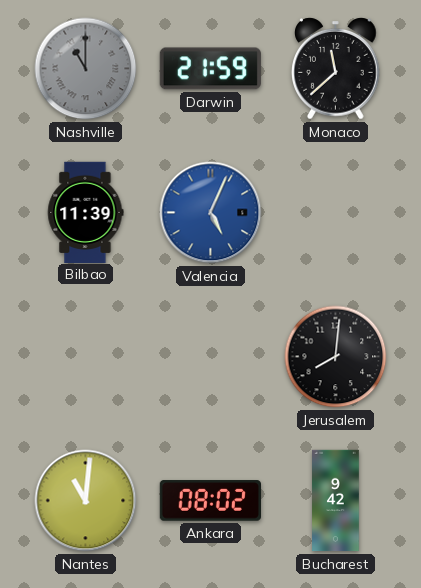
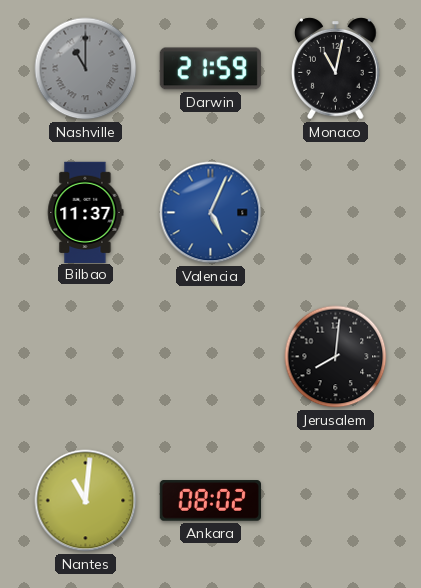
Monaco: 11:38 -> 11:02 (336, 69)
Bilbao: 11:39 -> 11:37 (86, 212)
Bucharest: 9:42 -> none (336, 501)
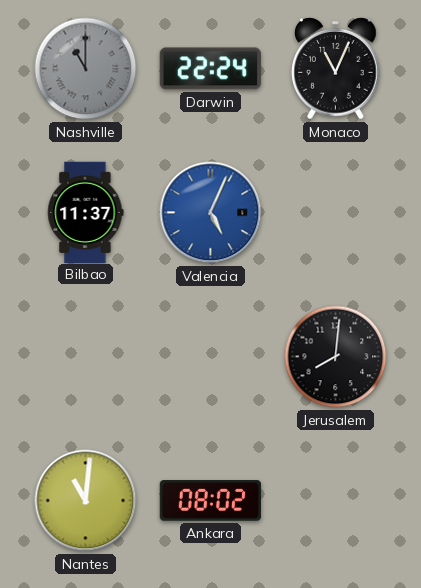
Darwin: 21:59 -> 22:24 (210, 69)
Monaco: 11:02 -> 11:04 (336, 69)
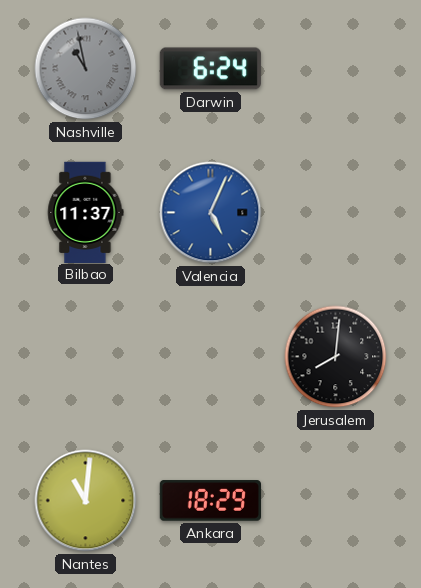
Nashville: 11:00 -> 10:58 (86, 69)
Darwin: 22:24 -> 6:24 (210, 69)
Monaco: 11:04 -> none (336, 69)
Ankara: 08:02 -> 18:29 (210, 501)
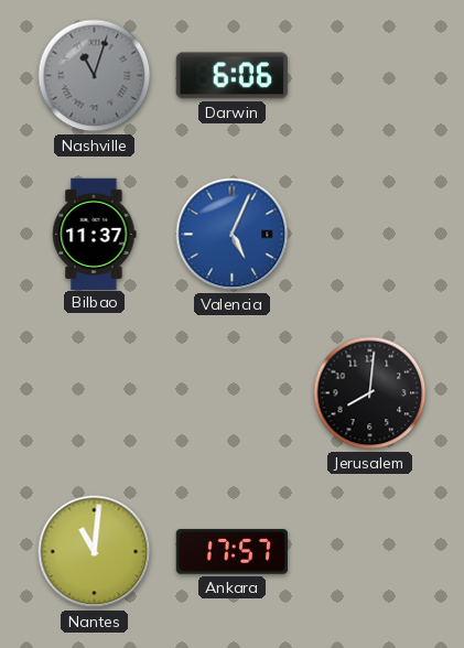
Nashville: 10:58 -> 11:03 (95, 76)
Darwin: 6:24 -> 6:06 (231, 76)
Ankara: 18:29 -> 17:57 (231, 552)
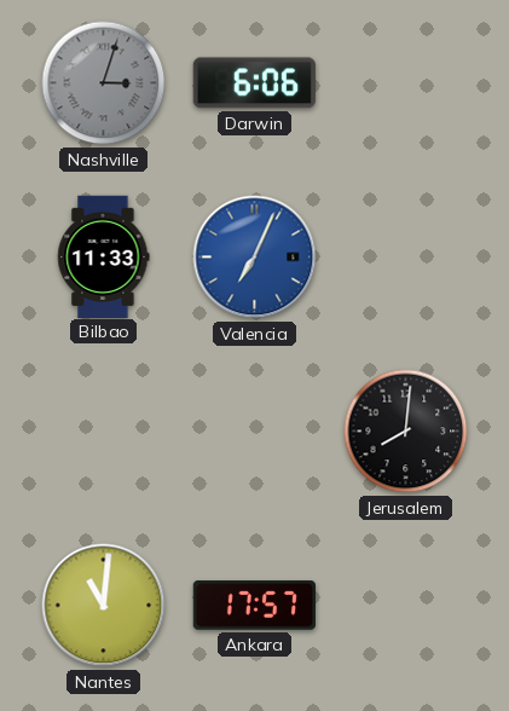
Nashville: 11:03 -> 3:03 (104, 83)
Bilbao: 11:37 -> 11:33 (104, 256)
Valencia: 5:04 -> 7:04 (255, 258)
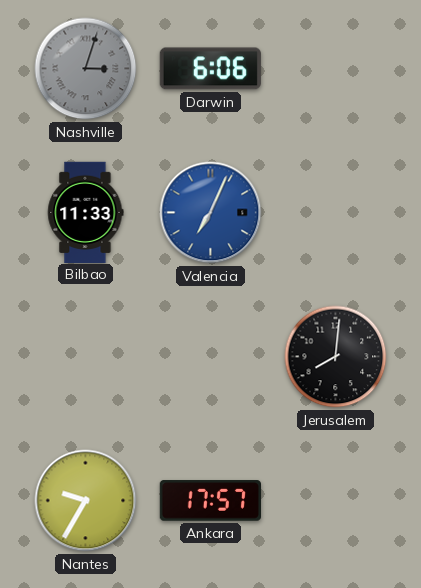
Nantes: 11:01 -> 9:35 (86, 501)
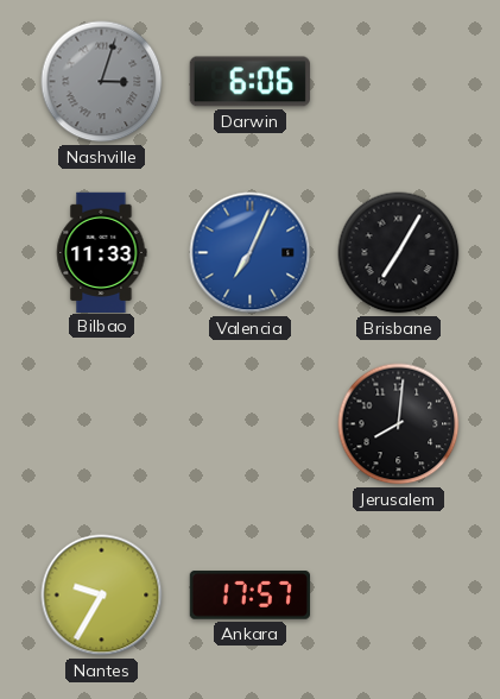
Brisbane: none -> 7:05 (399, 253)
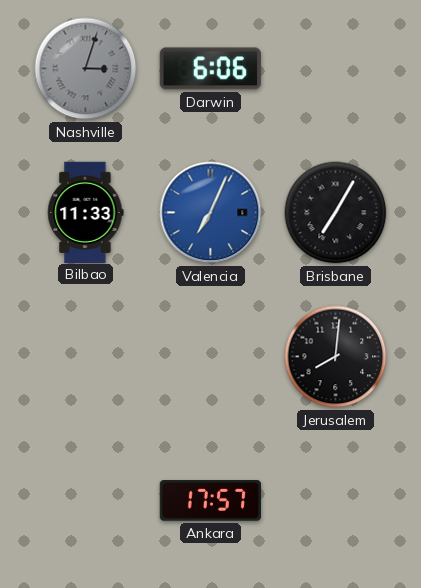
Nantes: 9:35 -> none (102, 596)
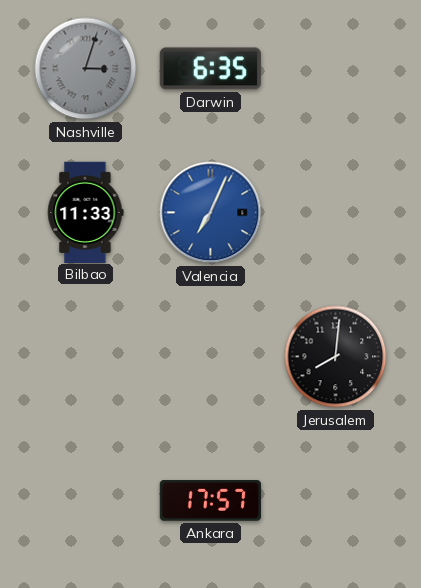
Darwin: 6:06 -> 6:35 (210, 69)
Brisbane: 7:05 -> none (336, 213)
